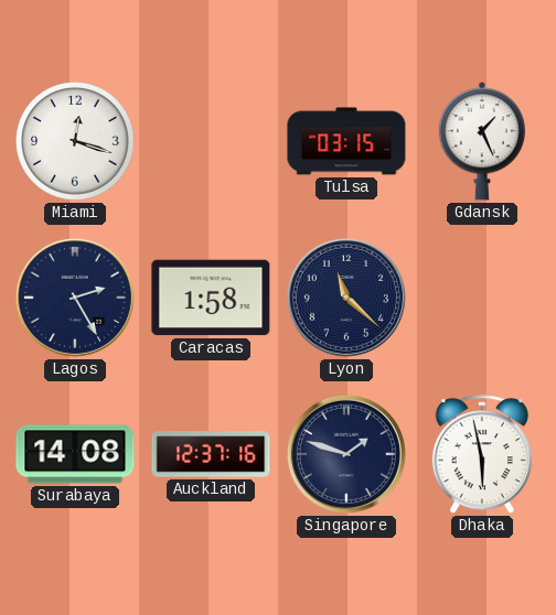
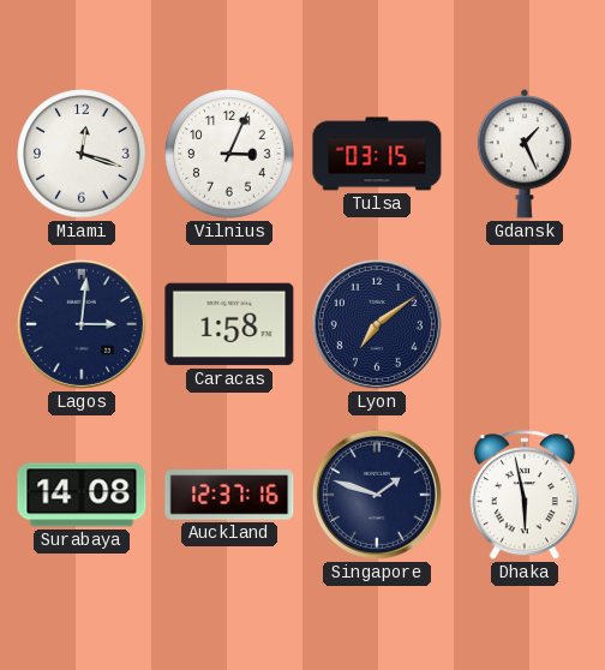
Vilnius: none -> 3:04 (229, 154)
Lagos: 2:25 -> 3:01 (82, 324)
Lyon: 11:22 -> 7:09 (377, 324)
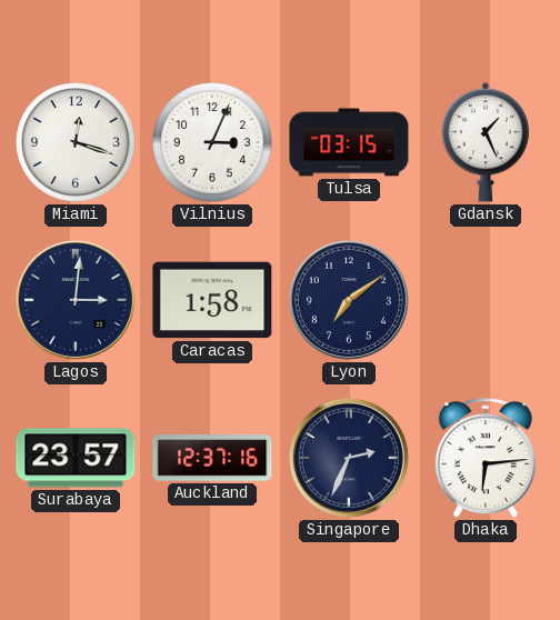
Surabaya: 14:08 -> 23:57 (76, 458)
Singapore: 1:48 -> 2:34 (349, 458)
Dhaka: 5:58 -> 6:14 (486, 459)
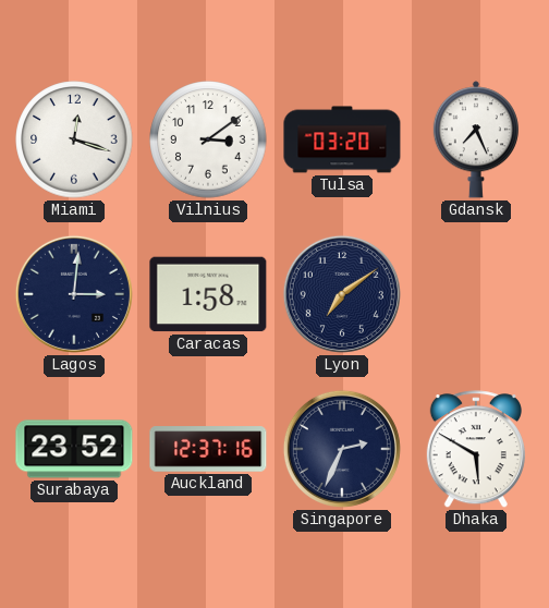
Vilnius: 3:04 -> 3:09 (208, 139)
Tulsa: 03:15 -> 03:20 (342, 139)
Gdansk: 1:26 -> 7:26 (476, 139)
Surabaya: 23:57 -> 23:52 (74, 449)
Dhaka: 6:14 -> 5:50 (476, 450)
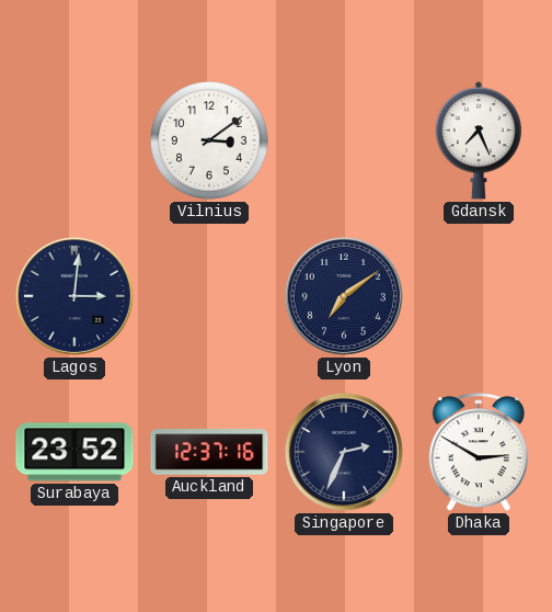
Miami: 12:18 -> none (74, 139)
Tulsa: 03:20 -> none (342, 139)
Caracas: 1:58 -> none (208, 294)
Dhaka: 5:50 -> 2:50 (479, 453)
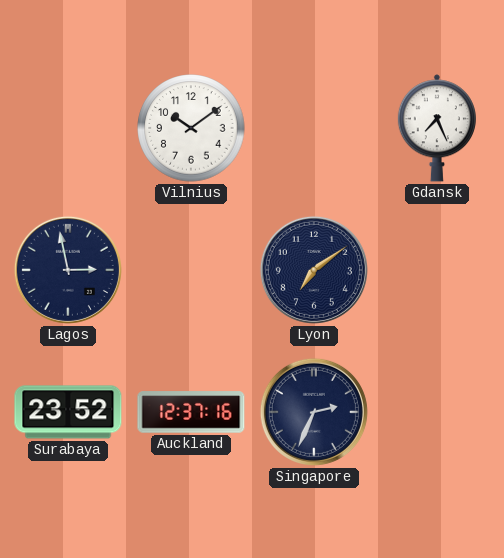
Vilnius: 3:09 -> 10:09 (191, 128)
Lagos: 3:01 -> 2:58 (68, 270)
Dhaka: 2:50 -> none (479, 453)
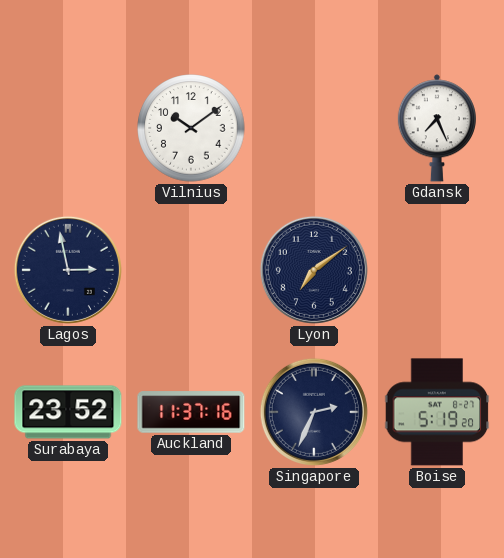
Auckland: 12:37 -> 11:37 (191, 412)
Boise: none -> 5:19 (437, 412)
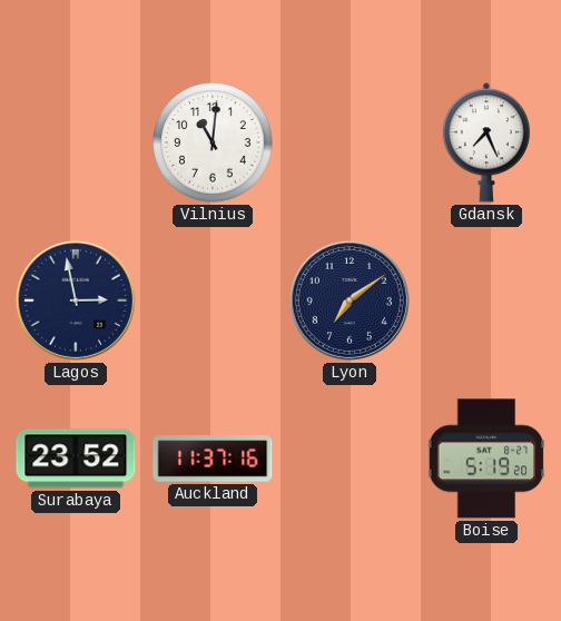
Vilnius: 10:09 -> 11:01 (213, 142)
Singapore: 2:34 -> none (314, 412)
